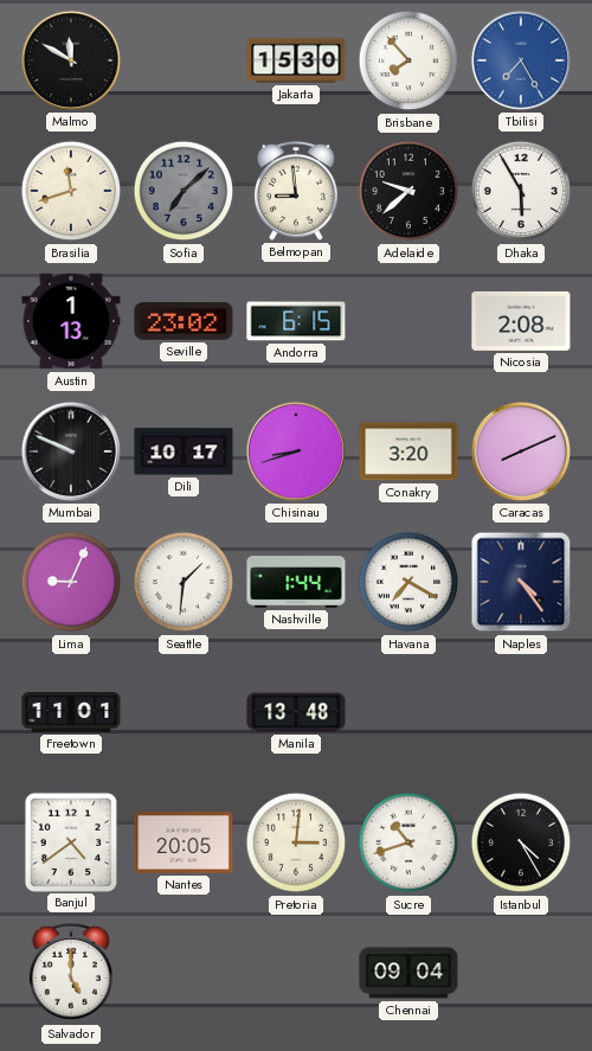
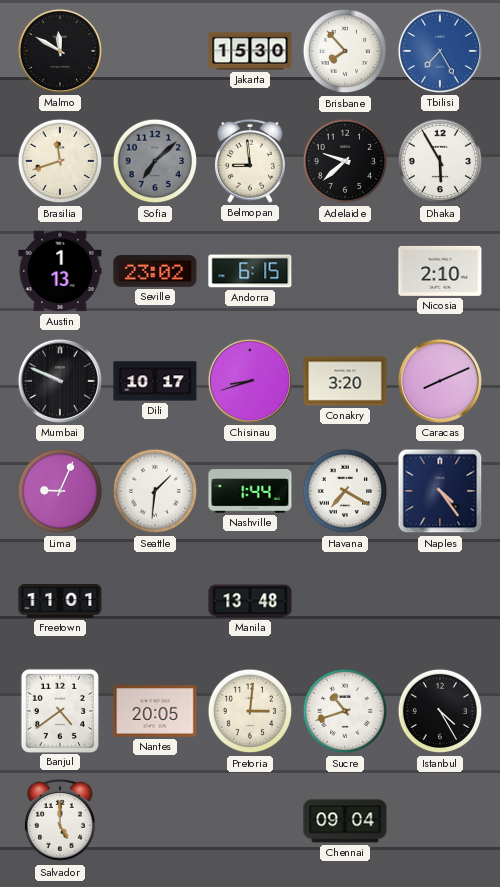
Nicosia: 2:08 -> 2:10 (440, 271)
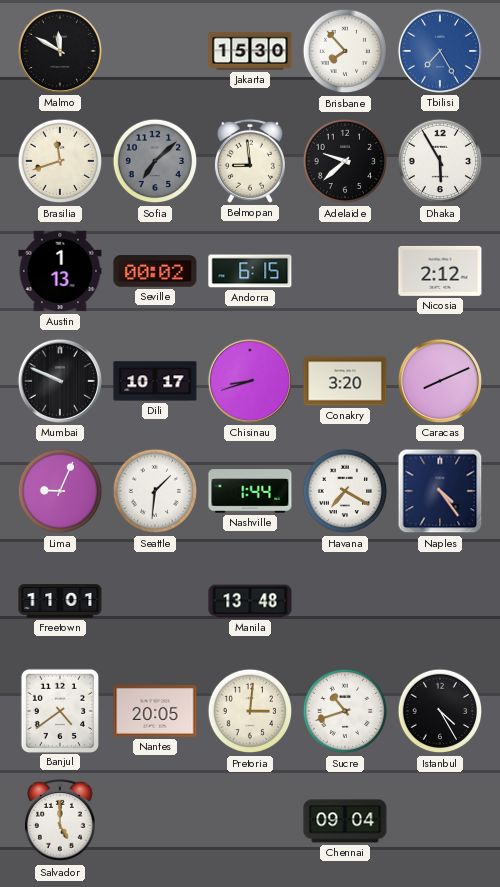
Seville: 23:02 -> 00:02 (155, 271)
Nicosia: 2:10 -> 2:12 (440, 271)
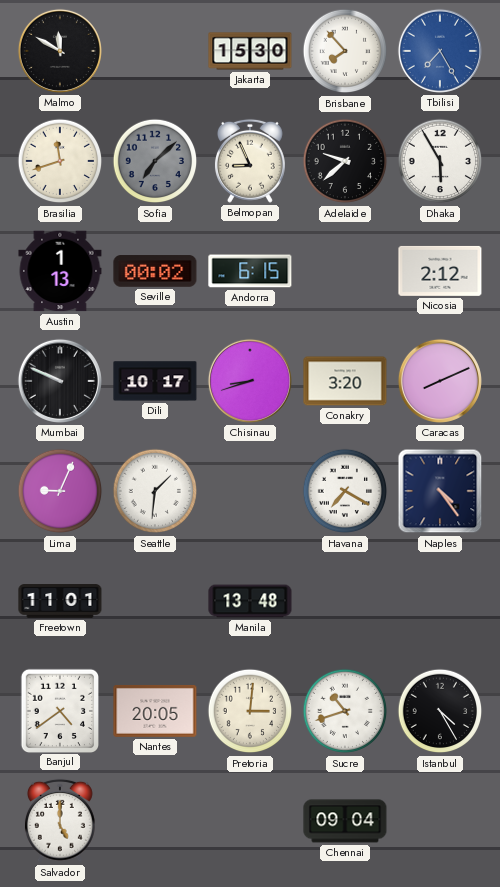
Belmopan: 8:59 -> 8:56 (250, 161)
Nashville: 1:44 -> none (250, 491)
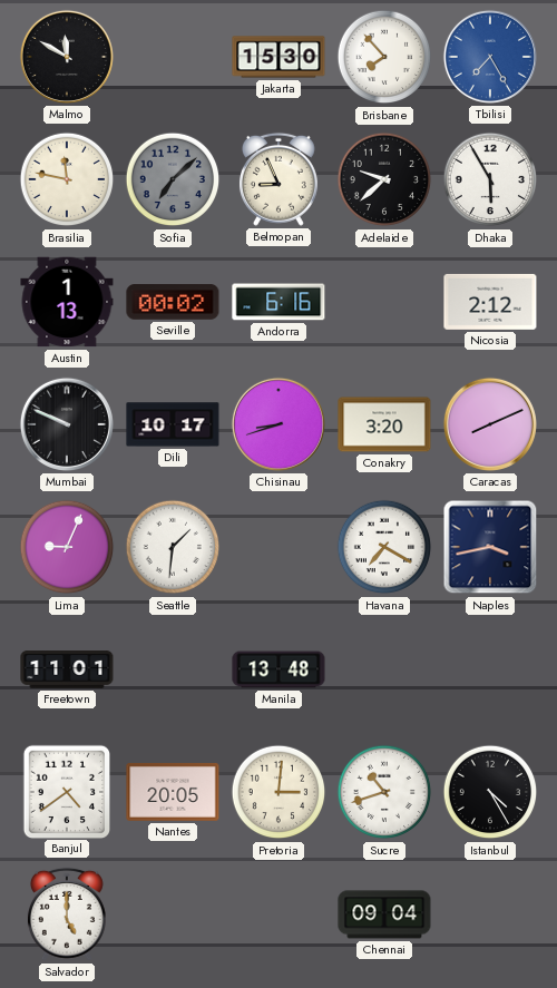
Brasilia: 11:42 -> 11:47 (67, 179)
Andorra: 6:15 -> 6:16 (278, 302)
Naples: 4:24 -> 3:43 (490, 547)
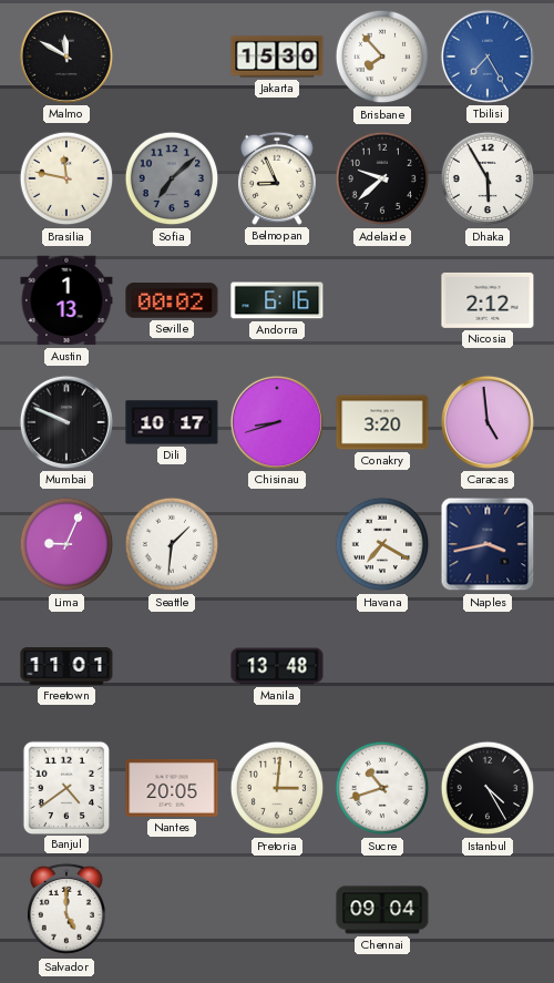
Caracas: 8:11 -> 4:59 (488, 422)
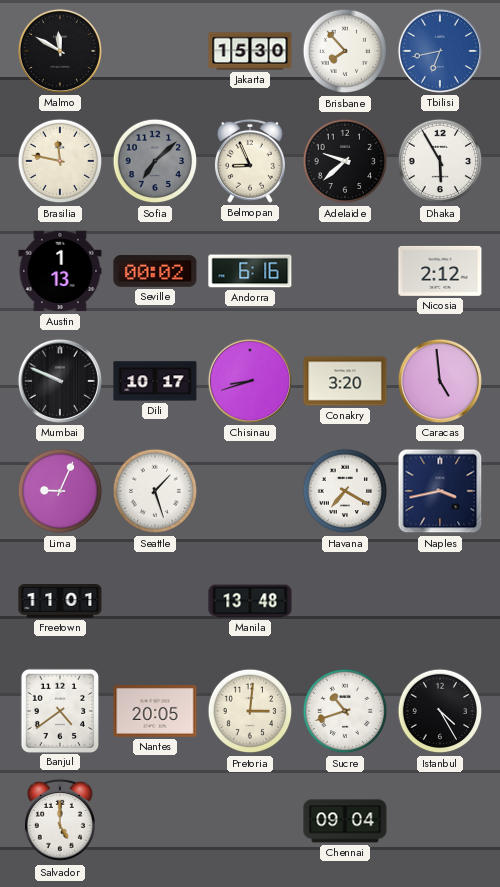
Tbilisi: 7:25 -> 6:43 (440, 51)
Seattle: 1:31 -> 1:27 (155, 491)
